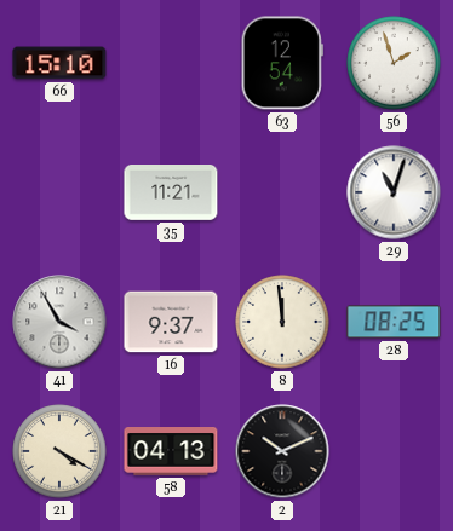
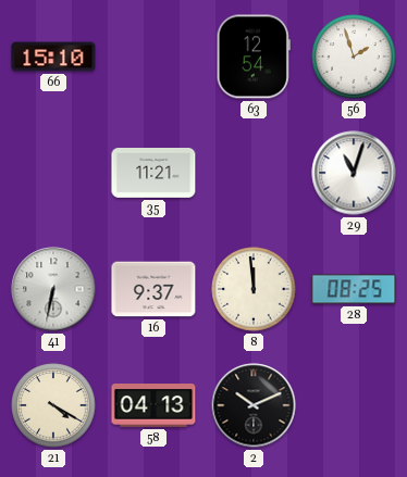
41: 3:55 -> 6:32 (53, 289)
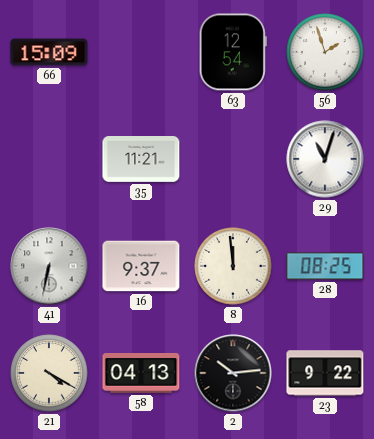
66: 15:10 -> 15:09 (49, 52)
2: 10:11 -> 10:14 (233, 373)
23: none -> 9:22 (325, 373)
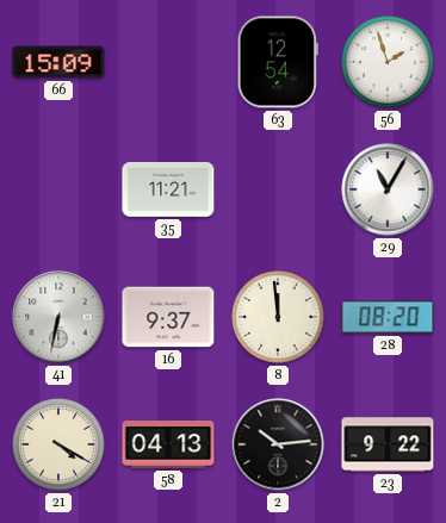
29: 11:03 -> 11:05 (388, 189)
28: 08:25 -> 08:20 (388, 317)
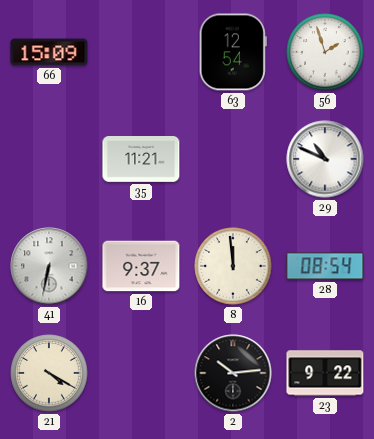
29: 11:05 -> 10:49 (325, 159)
28: 08:20 -> 08:54 (325, 266)
58: 04:13 -> none (168, 446)
